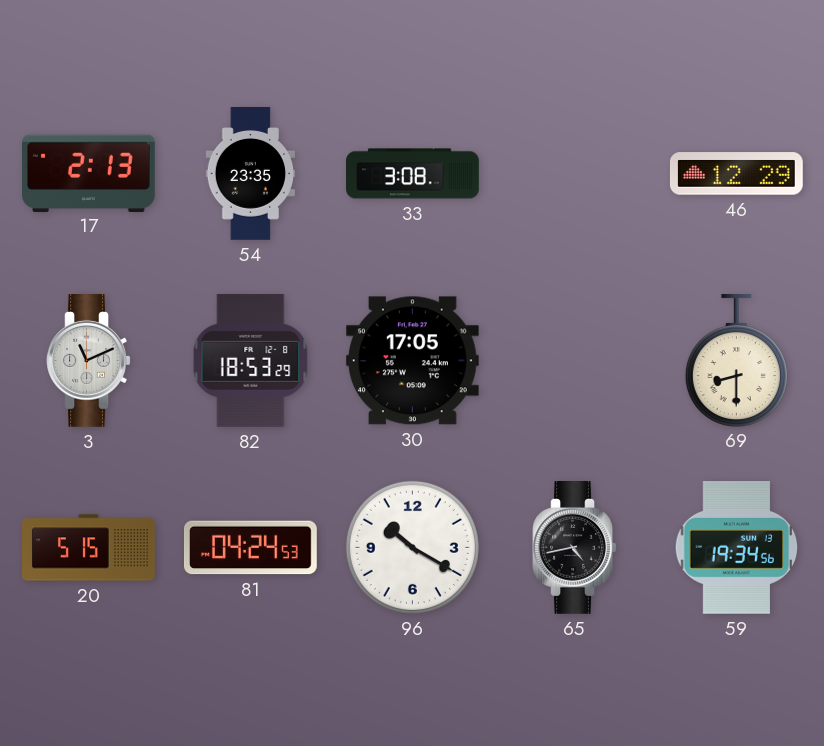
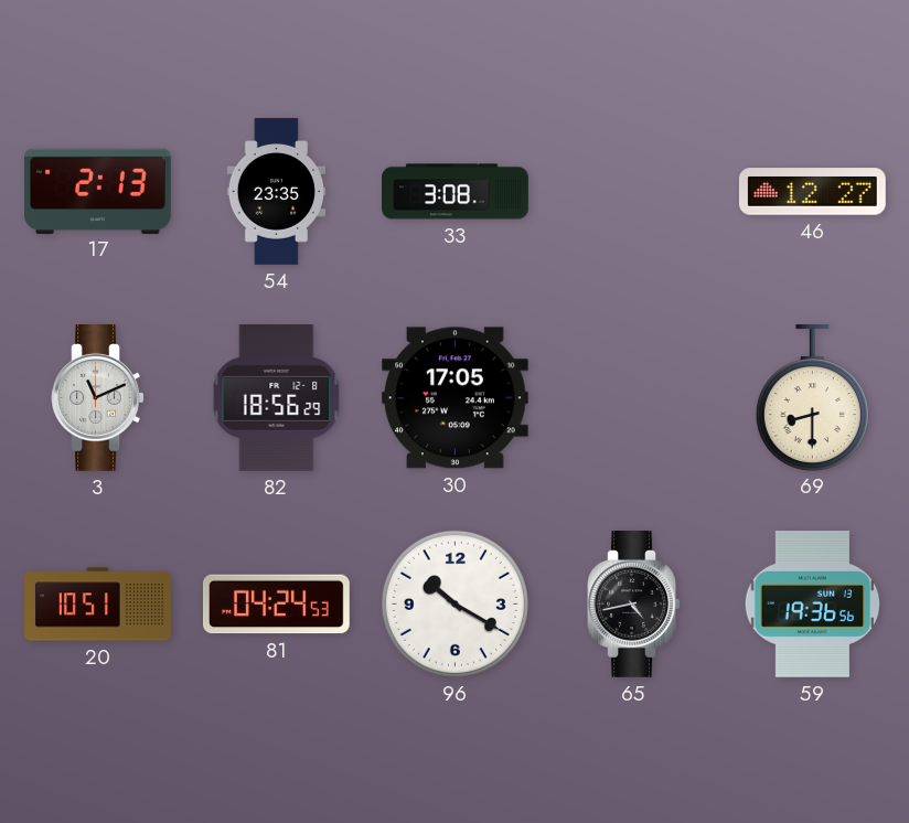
46: 12:29 -> 12:27 (812, 192)
82: 18:53 -> 18:56 (277, 398)
20: 5:15 -> 10:51 (98, 605)
59: 19:34 -> 19:36 (813, 605)
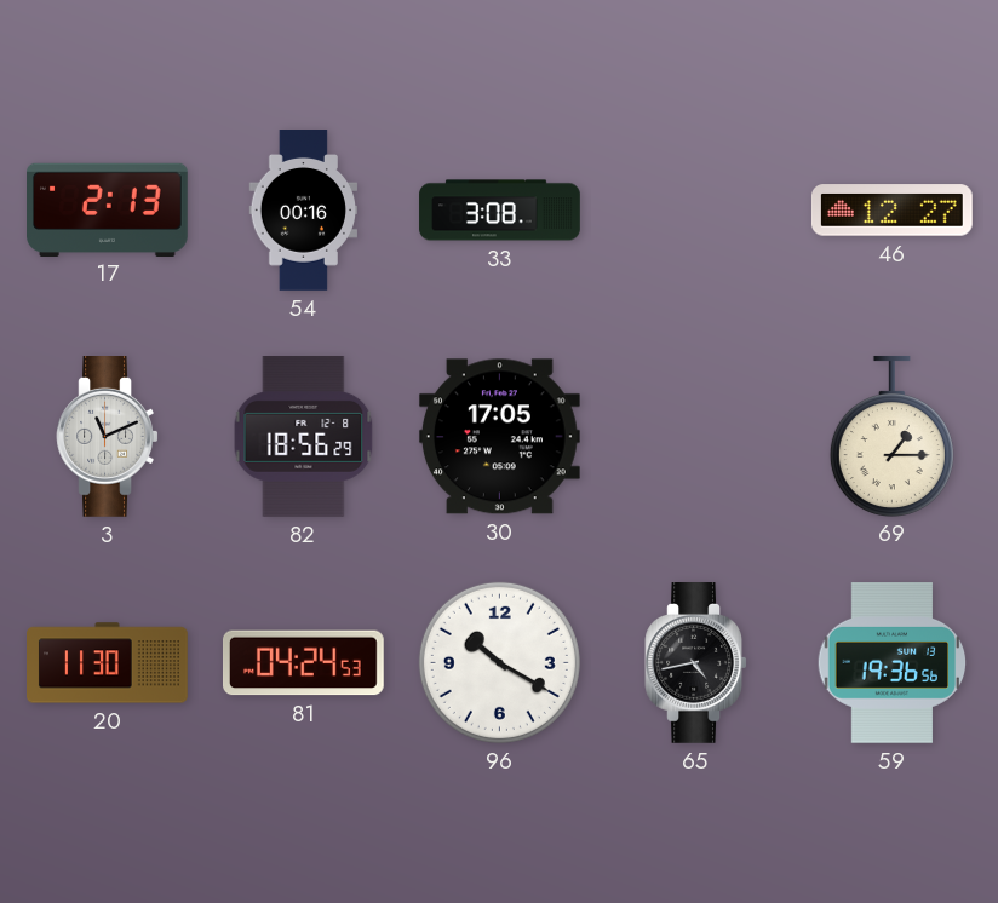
54: 23:35 -> 00:16 (303, 211)
69: 8:30 -> 1:15 (891, 436)
20: 10:51 -> 11:30 (108, 663)
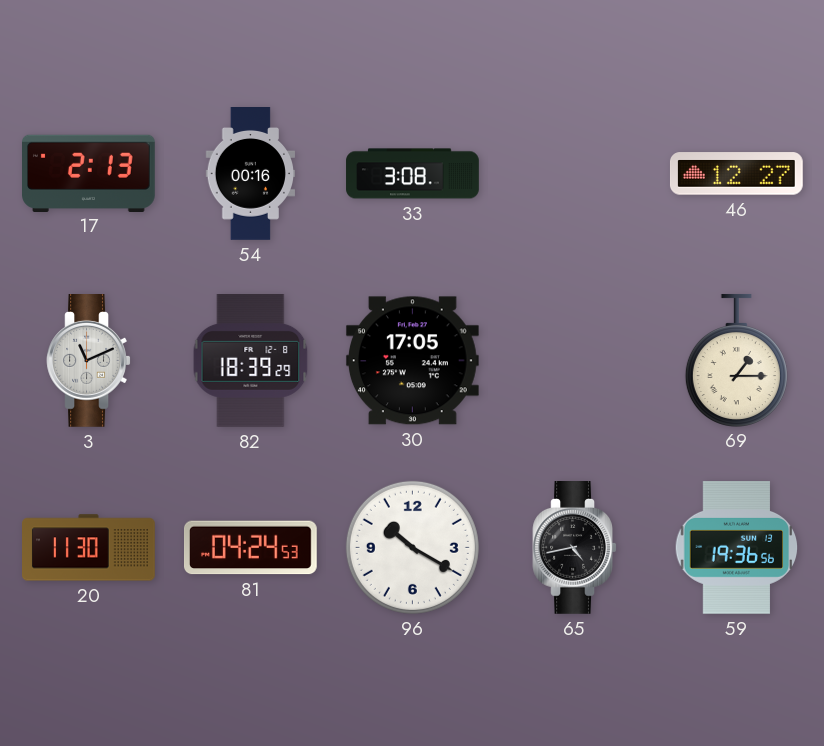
82: 18:56 -> 18:39 (251, 361)
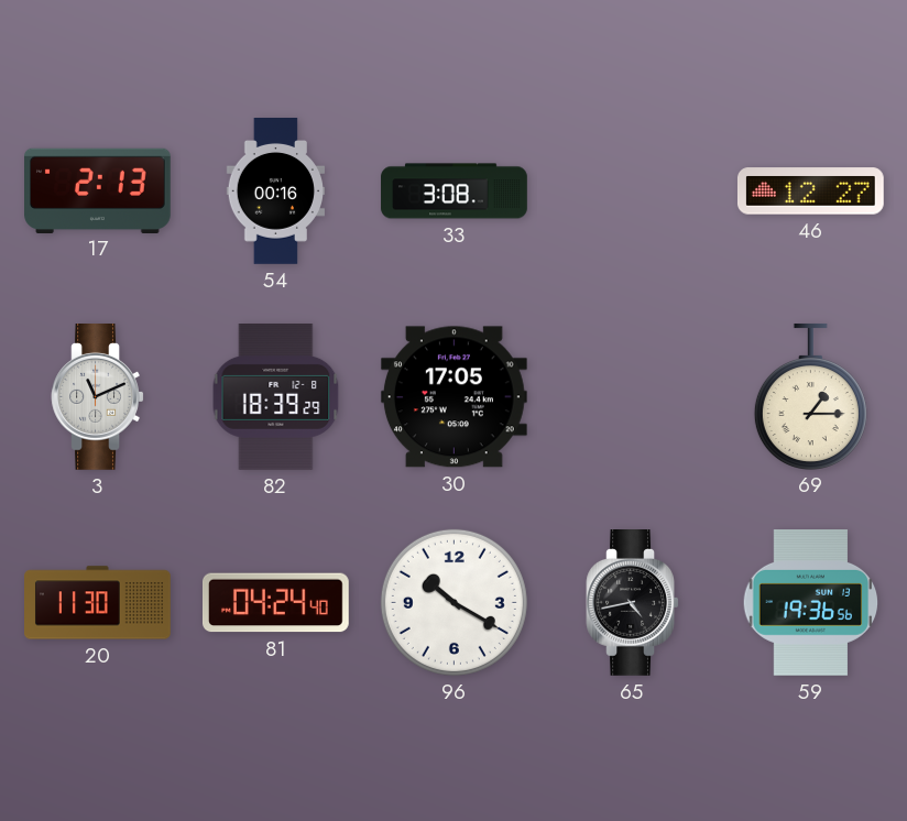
81: 04:24:53 -> 04:24:40 (276, 603)
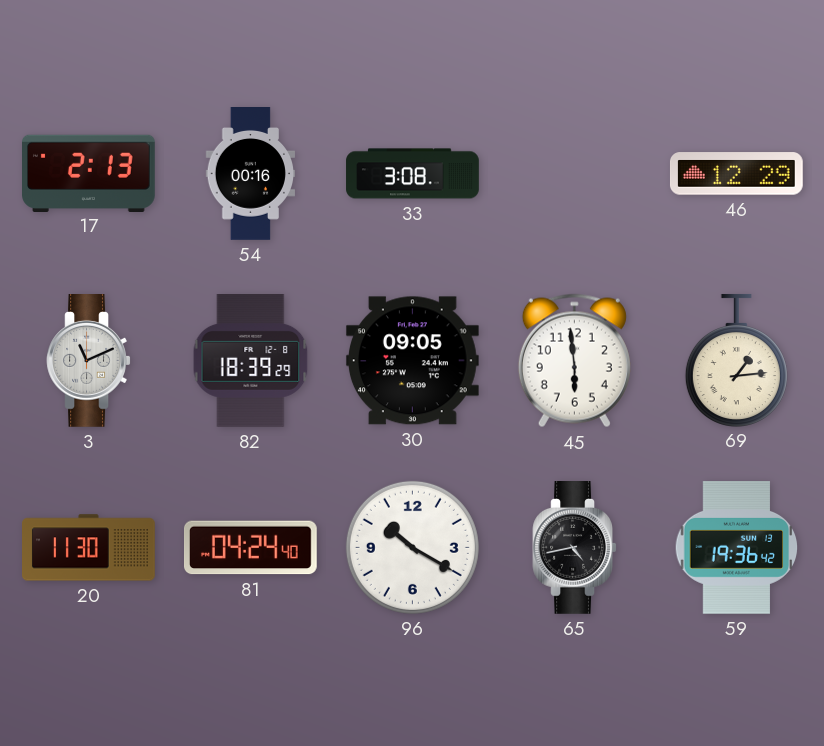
46: 12:27 -> 12:29 (736, 174)
30: 17:05 -> 09:05 (412, 361)
45: none -> 5:59 (574, 361)
69: 1:15 -> 1:14 (736, 360)
59: 19:36:56 -> 19:36:42 (737, 548)
